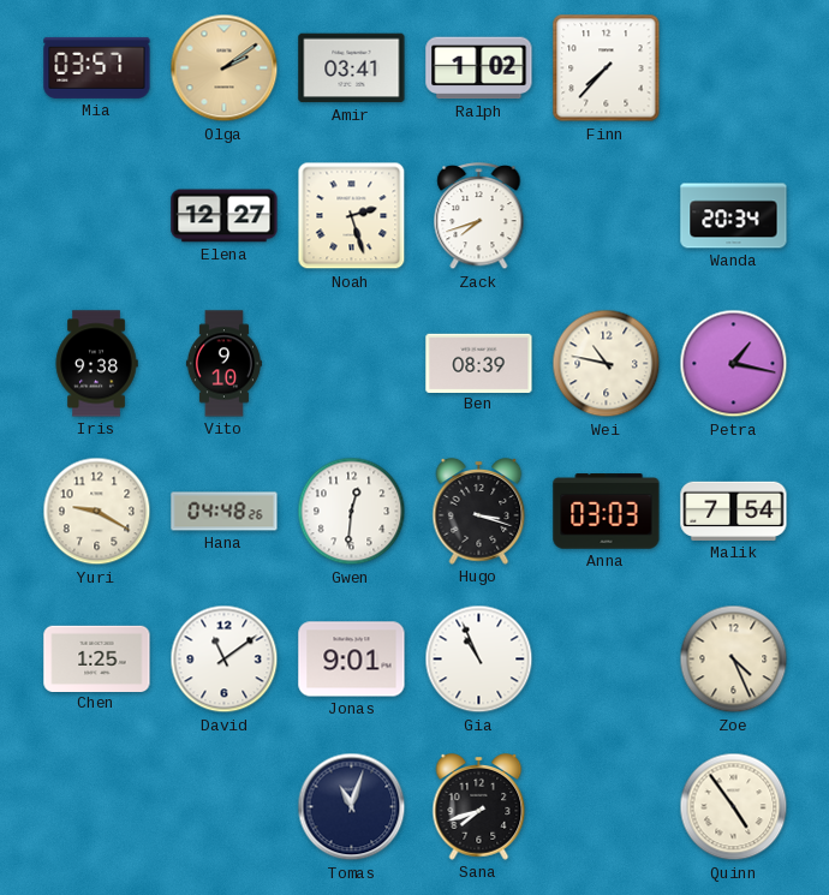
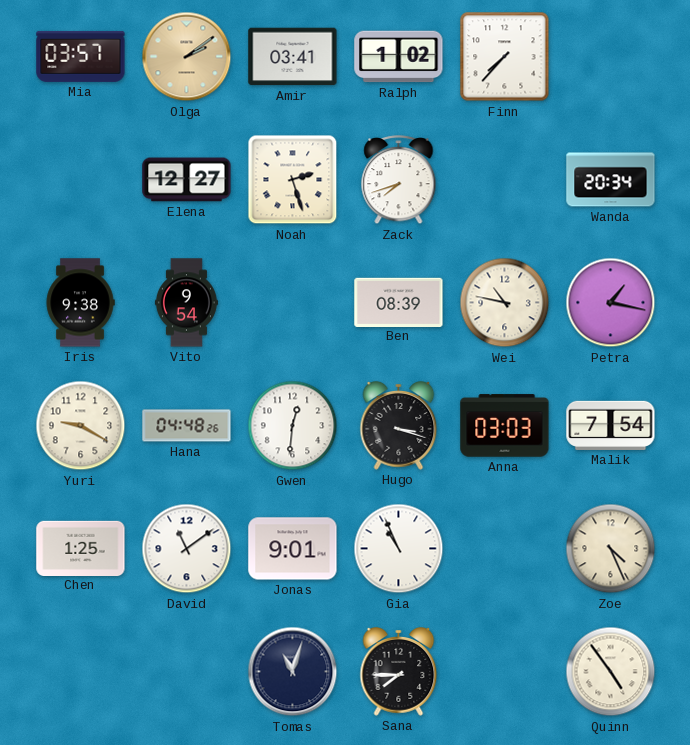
Vito: 9:10 -> 9:54 (186, 303)
Sana: 7:42 -> 7:45 (399, 672)
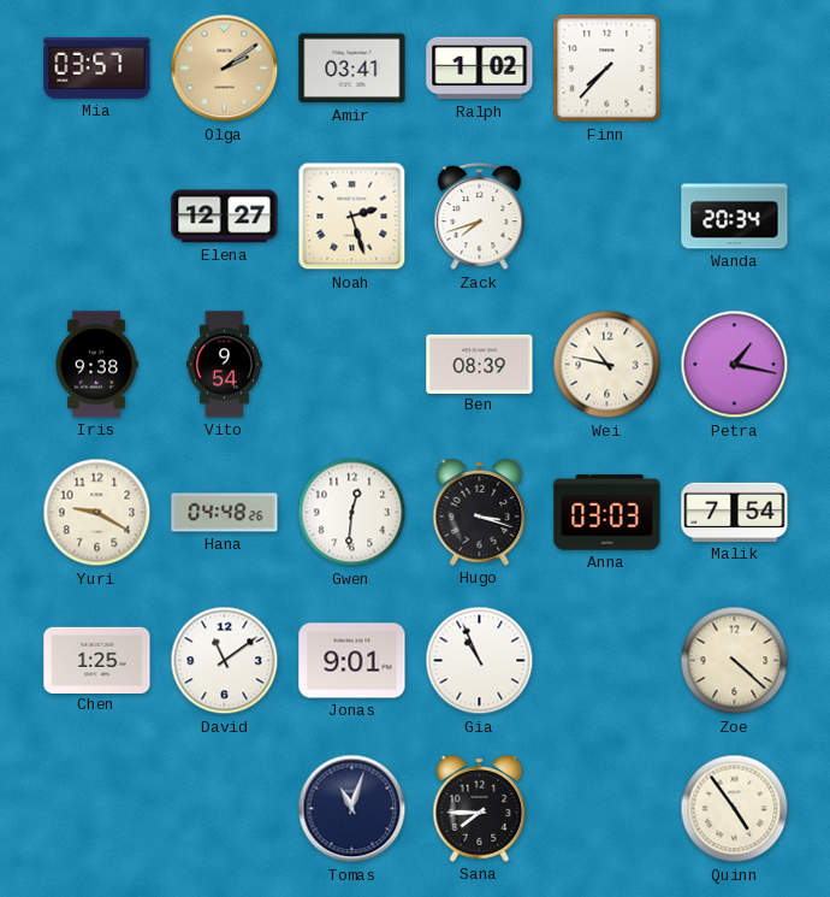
Zoe: 4:26 -> 4:22 (735, 661)
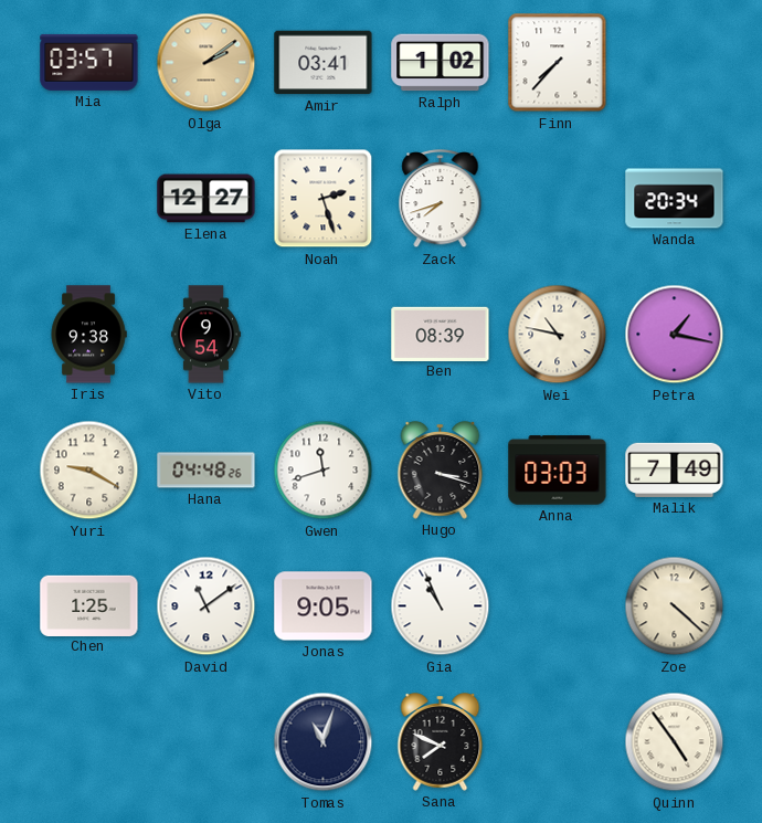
Gwen: 12:31 -> 11:42 (324, 471)
Malik: 7:54 -> 7:49 (675, 469)
Jonas: 9:01 -> 9:05 (324, 606)
Sana: 7:45 -> 7:49 (441, 742)
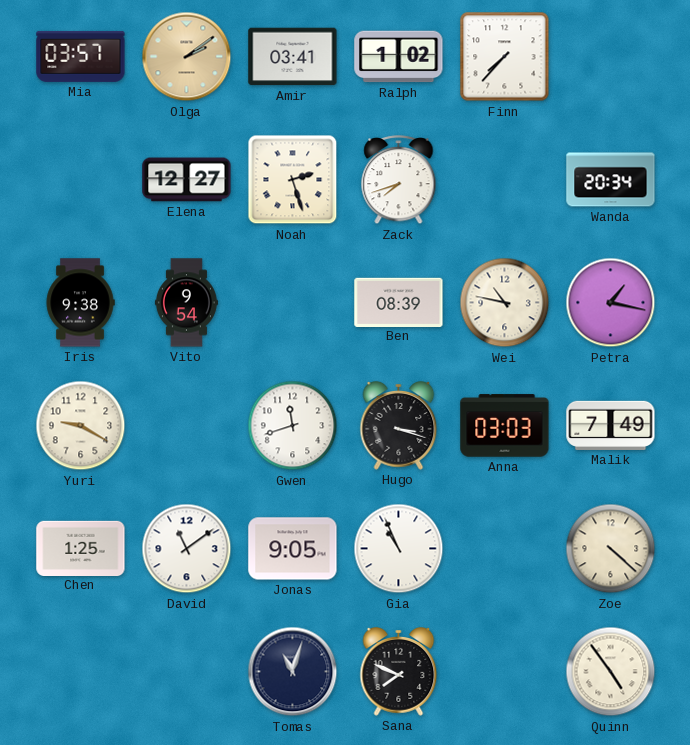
Hana: 04:48 -> none (207, 471)
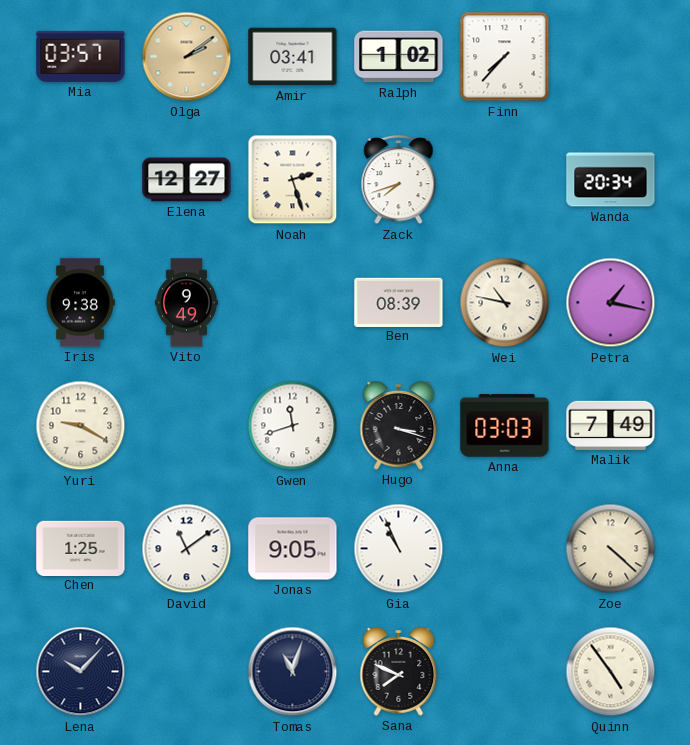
Vito: 9:54 -> 9:49 (186, 303)
Lena: none -> 10:07 (81, 672)
